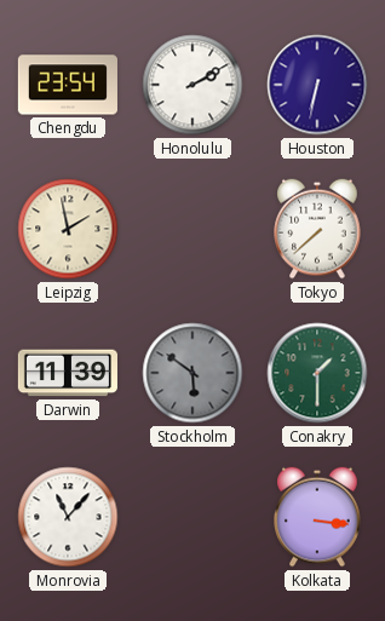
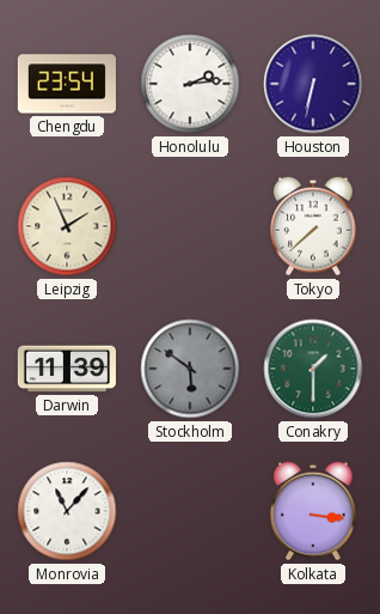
Honolulu: 2:10 -> 2:14 (190, 84)
Leipzig: 1:58 -> 1:56 (67, 226)
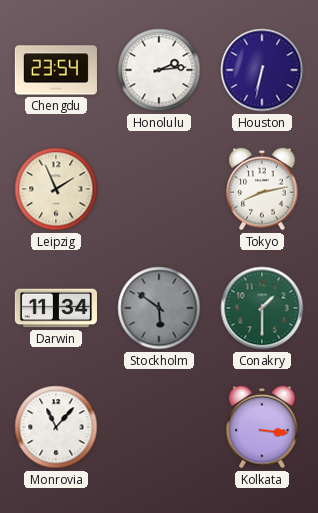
Tokyo: 7:38 -> 8:13 (262, 189)
Darwin: 11:39 -> 11:34 (56, 308)
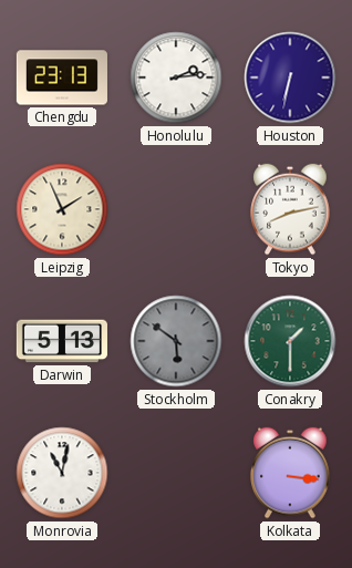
Chengdu: 23:54 -> 23:13 (62, 78)
Darwin: 11:34 -> 5:13 (62, 341)
Monrovia: 11:07 -> 11:02 (62, 473)
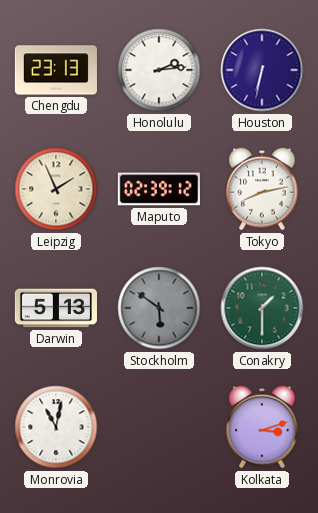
Maputo: none -> 02:39 (159, 189)
Kolkata: 3:16 -> 3:12 (262, 427)
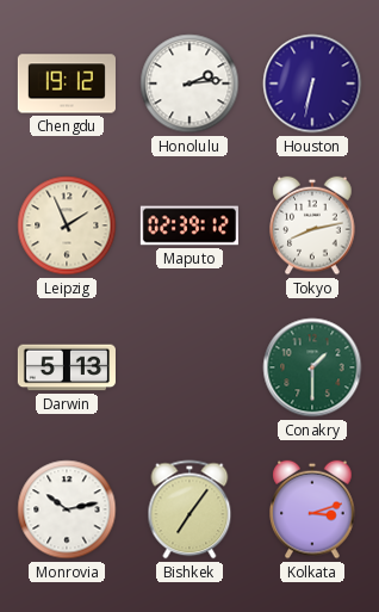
Chengdu: 23:13 -> 19:12 (67, 84)
Stockholm: 5:51 -> none (159, 308)
Monrovia: 11:02 -> 10:13 (67, 509)
Bishkek: none -> 7:06 (189, 509)
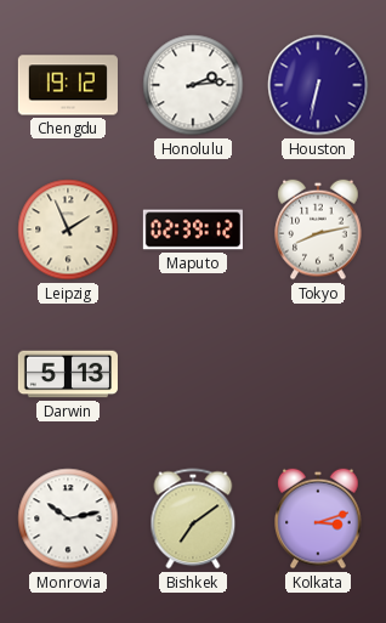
Conakry: 1:30 -> none (312, 367)
Bishkek: 7:06 -> 7:09 (193, 519)
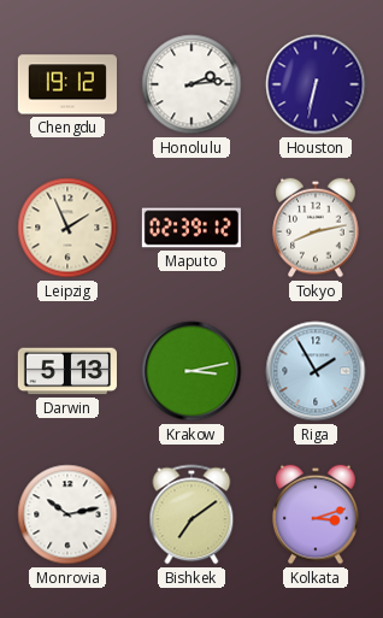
Krakow: none -> 3:13 (191, 371)
Riga: none -> 1:55 (316, 371)
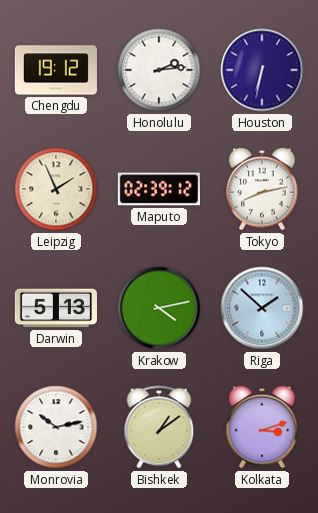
Krakow: 3:13 -> 4:13 (159, 308)
Riga: 1:55 -> 1:52 (262, 308)
Bishkek: 7:09 -> 1:09 (159, 427)
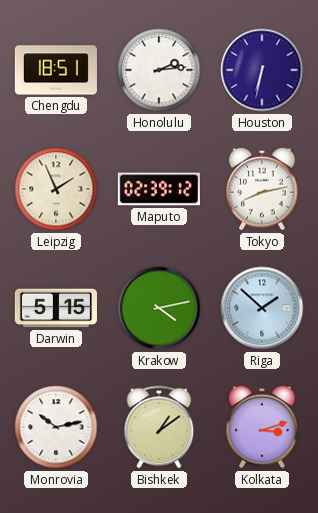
Chengdu: 19:12 -> 18:51 (56, 70)
Darwin: 5:13 -> 5:15 (56, 308)
